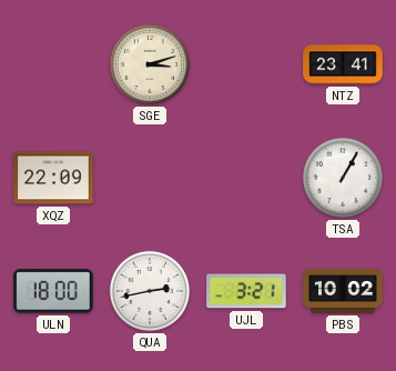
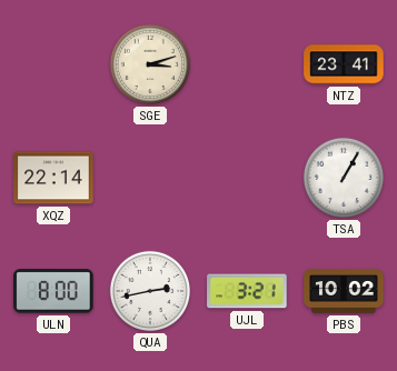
XQZ: 22:09 -> 22:14 (53, 178)
ULN: 18:00 -> 8:00 (53, 291)
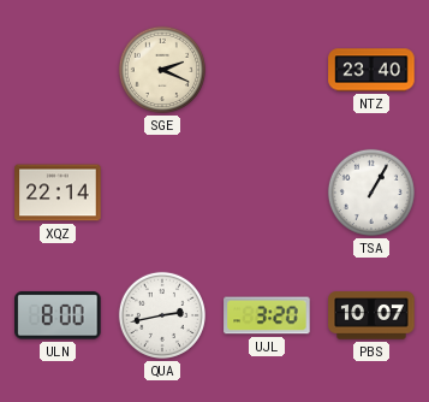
SGE: 3:12 -> 2:19 (162, 70)
NTZ: 23:41 -> 23:40 (371, 70)
UJL: 3:21 -> 3:20 (267, 315)
PBS: 10:02 -> 10:07 (371, 315)
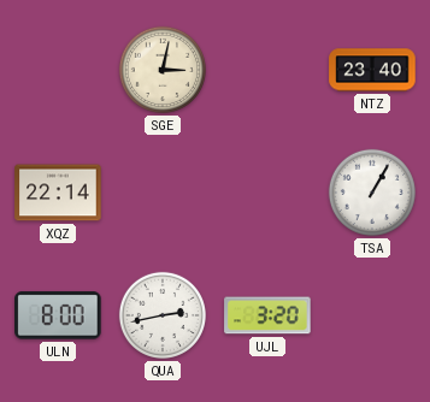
SGE: 2:19 -> 3:02 (163, 70)
PBS: 10:07 -> none (371, 315)
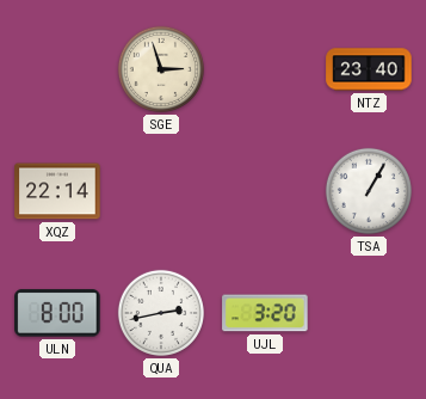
SGE: 3:02 -> 2:57 (161, 69)
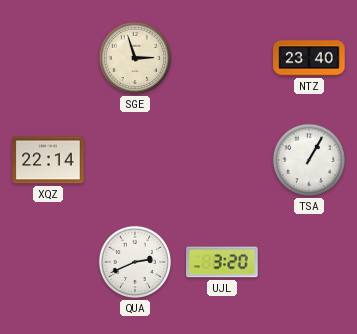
ULN: 8:00 -> none (57, 313)
QUA: 2:43 -> 2:41 (135, 262)
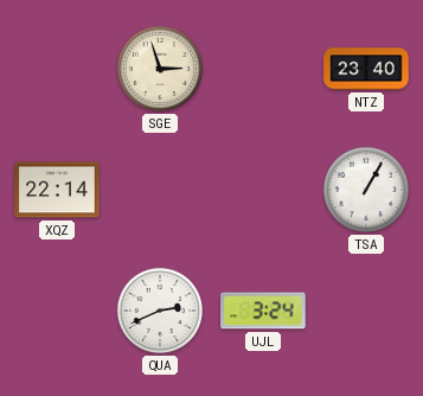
UJL: 3:20 -> 3:24 (263, 311)
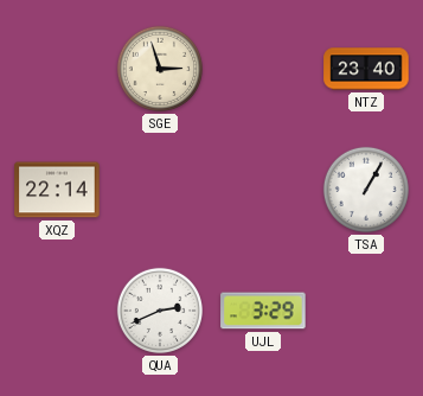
UJL: 3:24 -> 3:29 (263, 311)
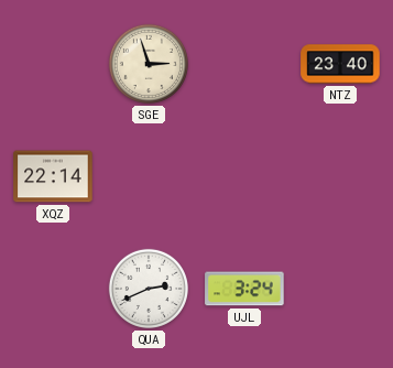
TSA: 1:05 -> none (366, 190)
UJL: 3:29 -> 3:24 (244, 289)
